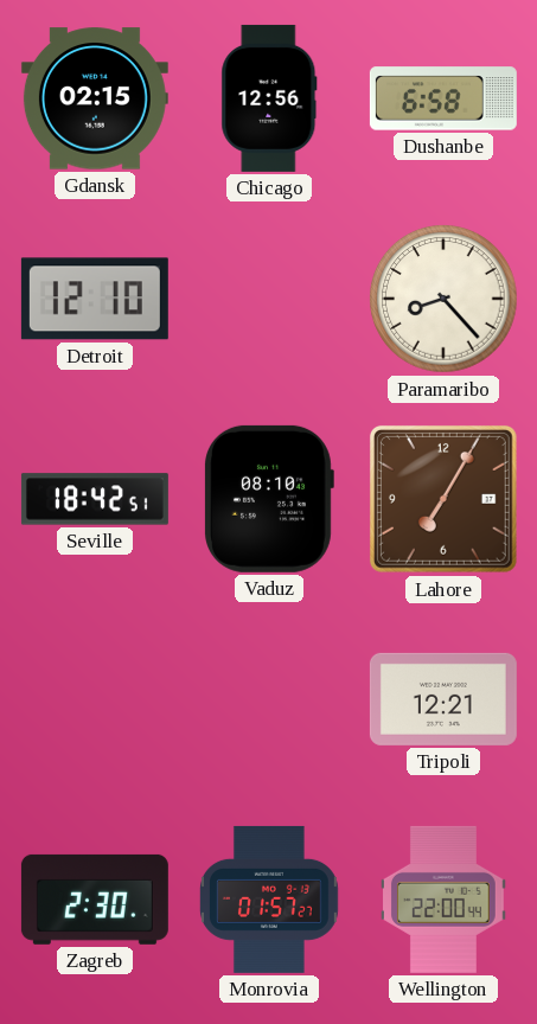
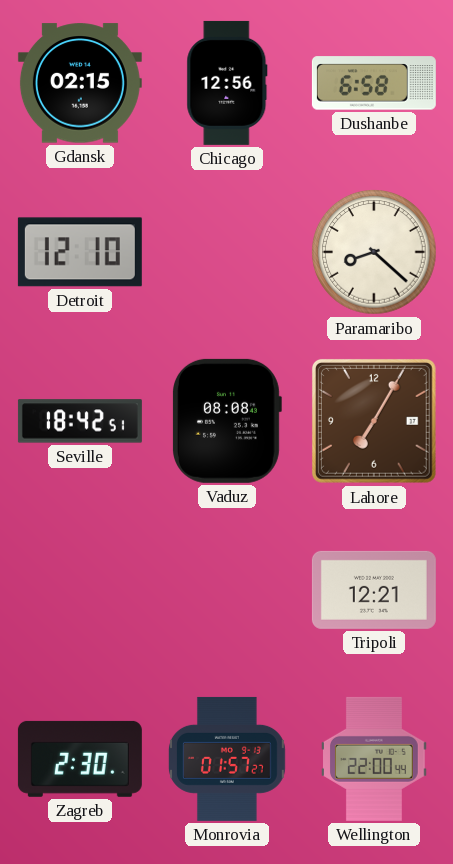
Paramaribo: 8:23 -> 8:22 (374, 252)
Vaduz: 08:10 -> 08:08 (227, 421)
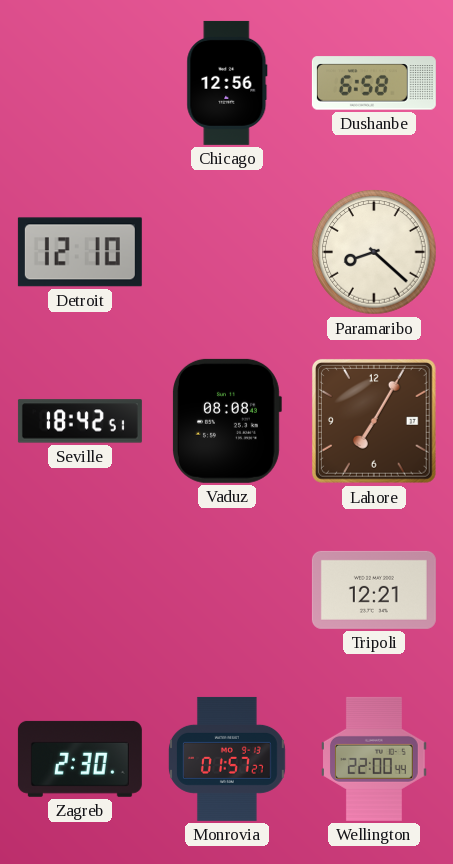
Gdansk: 02:15 -> none (80, 83)
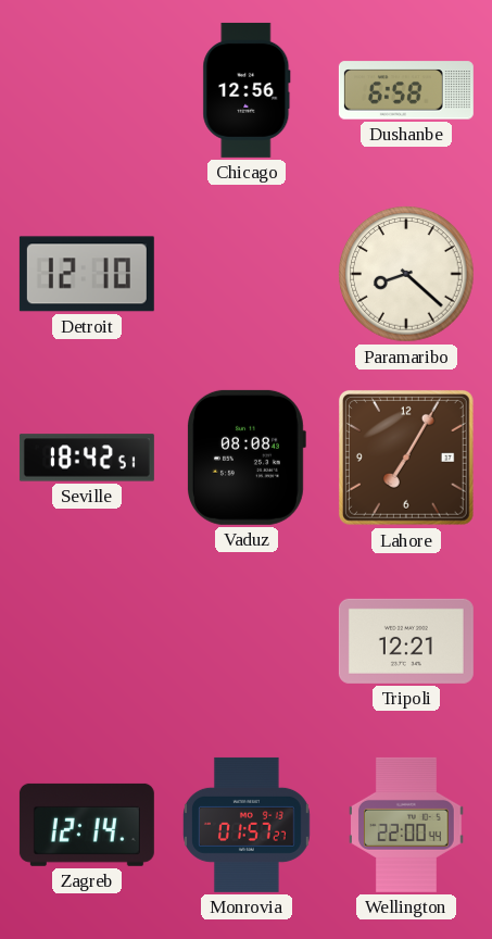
Zagreb: 2:30 -> 12:14 (87, 825)
